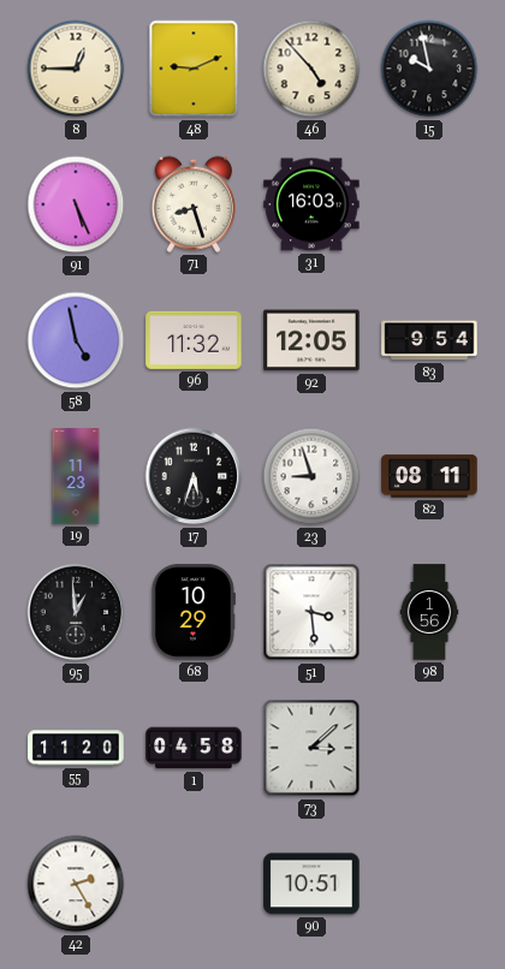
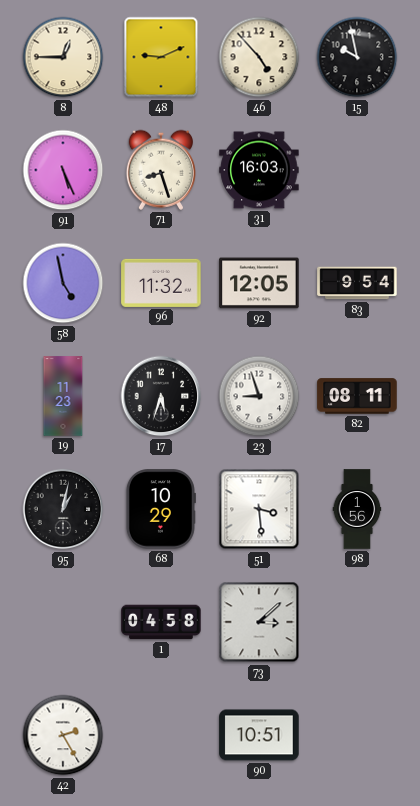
95: 12:59 -> 1:02 (63, 509)
55: 11:20 -> none (76, 748)
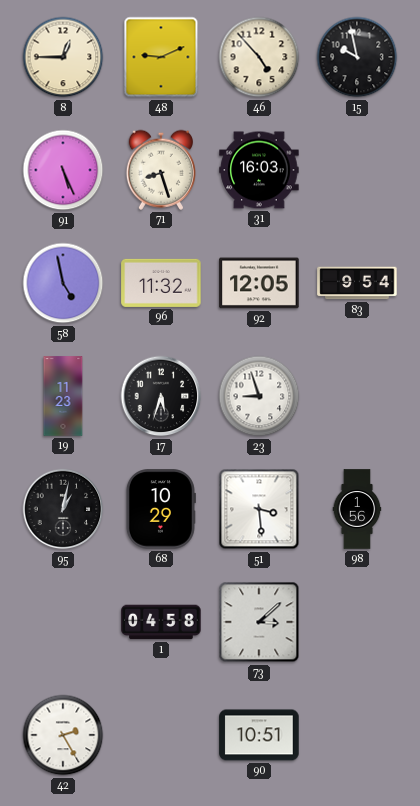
82: 08:11 -> none (357, 396)
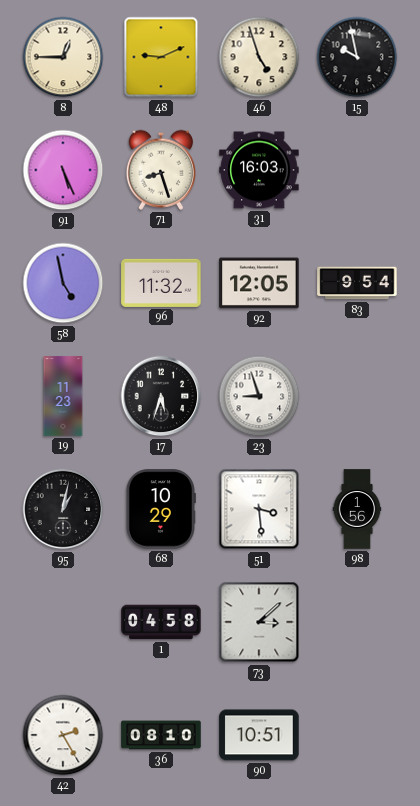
46: 4:53 -> 4:57 (259, 57)
36: none -> 08:10 (161, 735)
